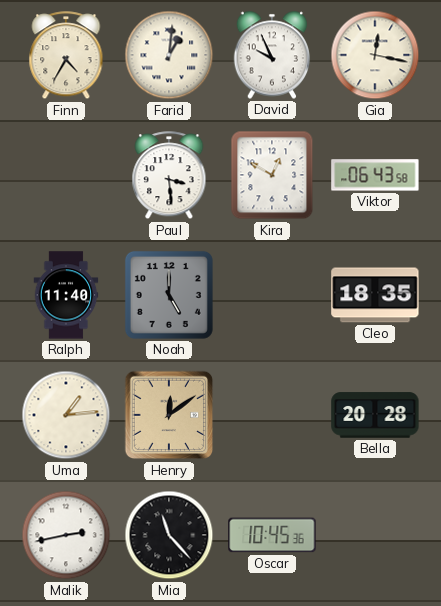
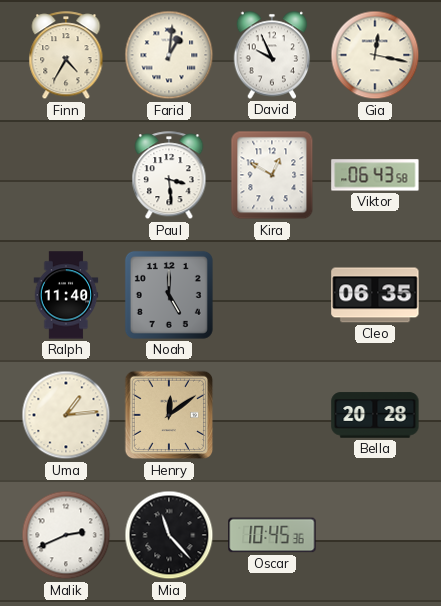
Cleo: 18:35 -> 06:35 (375, 295)
Malik: 2:43 -> 2:41 (66, 535)
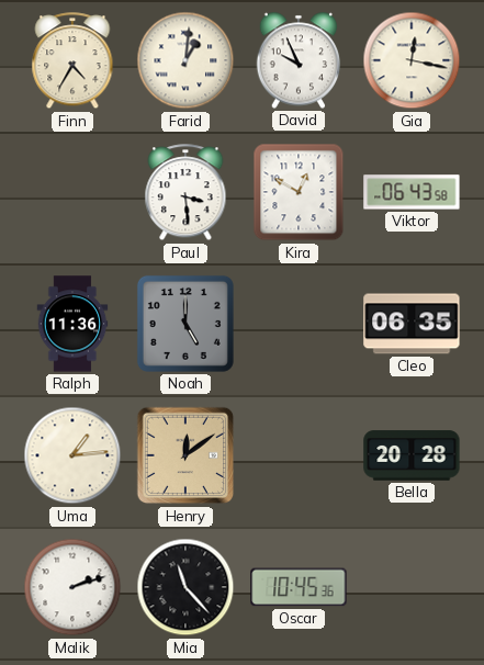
Ralph: 11:40 -> 11:36 (72, 324)
Malik: 2:41 -> 2:12 (72, 587)
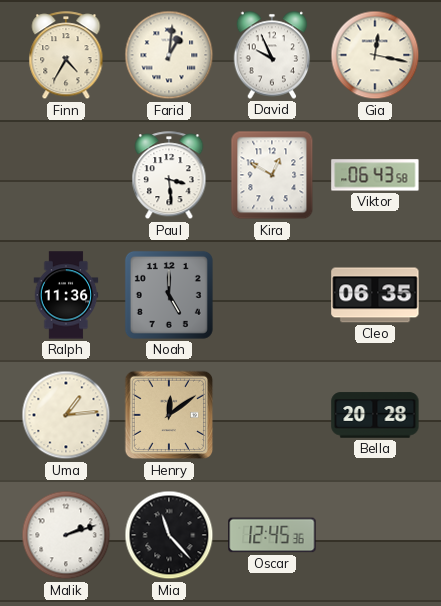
Oscar: 10:45 -> 12:45 (272, 535)
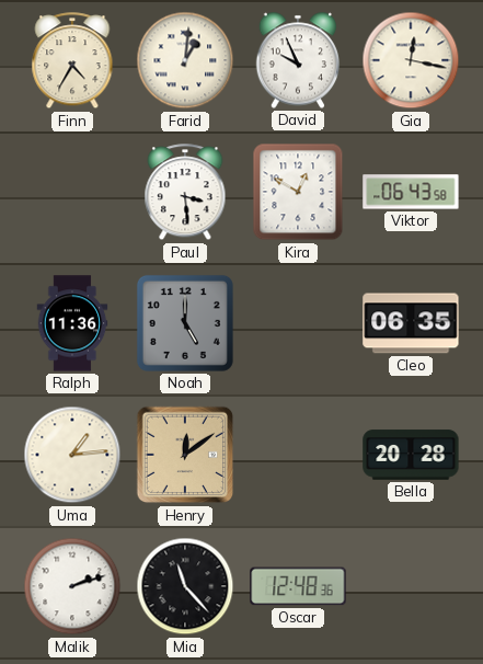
Oscar: 12:45 -> 12:48 (298, 586)
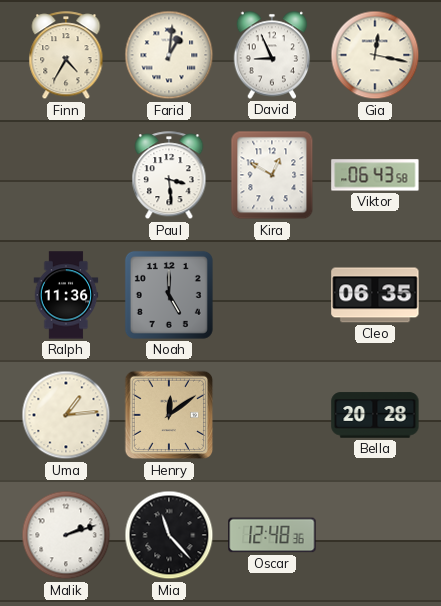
David: 9:56 -> 8:56 (272, 55)
